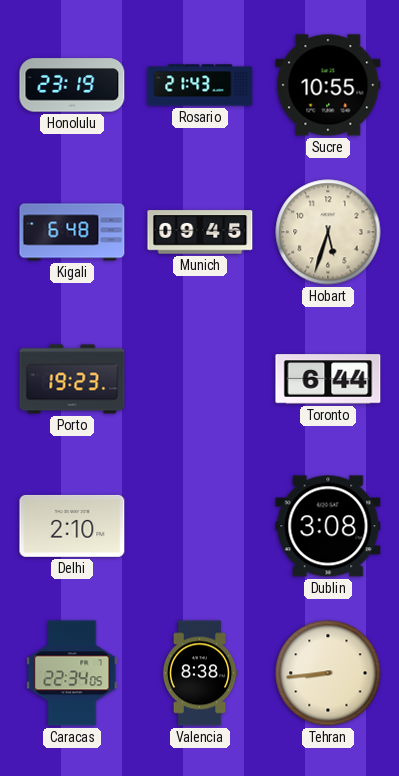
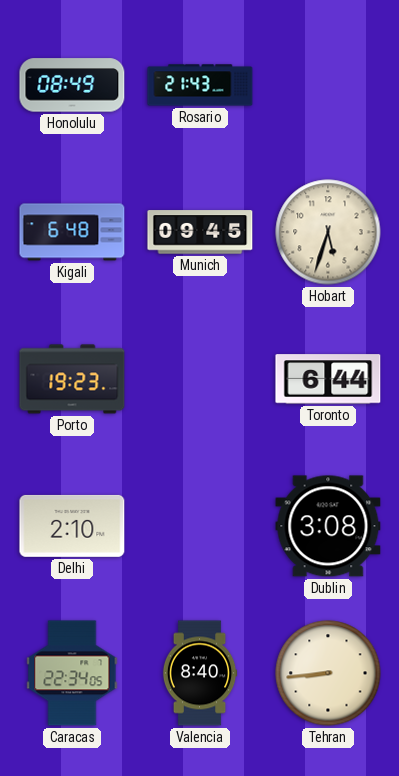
Honolulu: 23:19 -> 08:49 (72, 85)
Sucre: 10:55 -> none (328, 85)
Valencia: 8:38 -> 8:40 (200, 673)
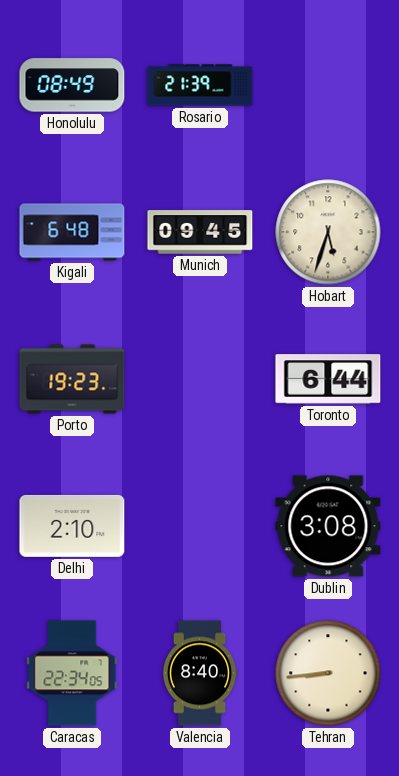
Rosario: 21:43 -> 21:39 (200, 85)
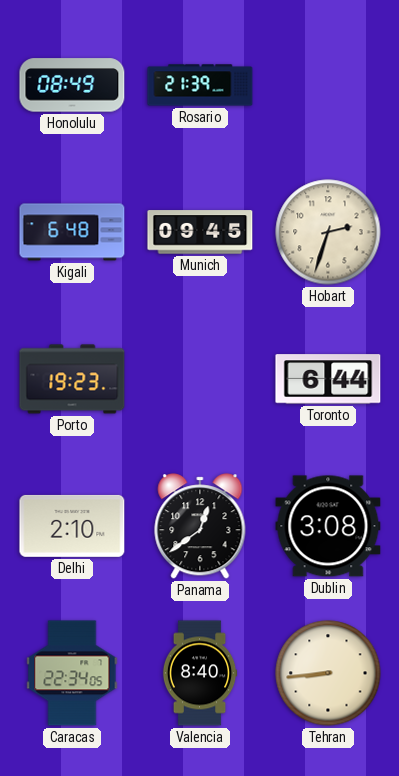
Hobart: 5:33 -> 2:33 (328, 232)
Panama: none -> 12:39 (200, 526)
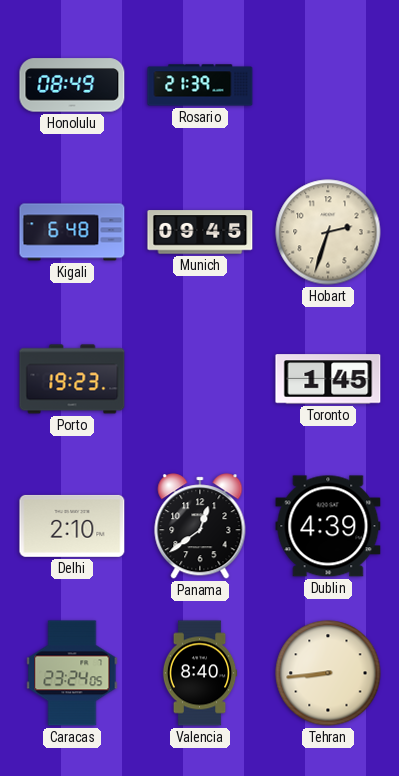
Toronto: 6:44 -> 1:45 (328, 379)
Dublin: 3:08 -> 4:39 (328, 526)
Caracas: 22:34 -> 23:24 (72, 673)
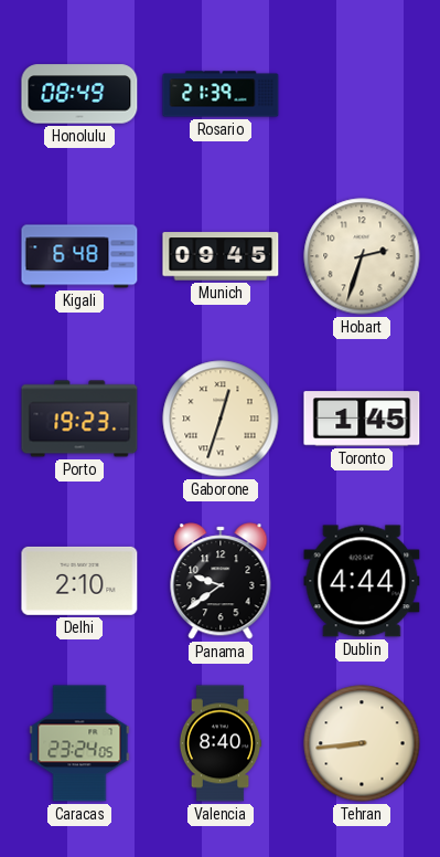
Gaborone: none -> 12:33 (221, 419)
Panama: 12:39 -> 9:39 (221, 581)
Dublin: 4:39 -> 4:44 (362, 581)
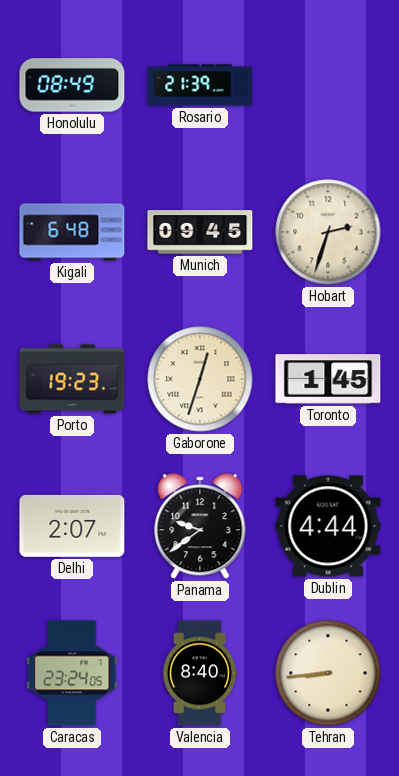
Delhi: 2:10 -> 2:07 (72, 526)
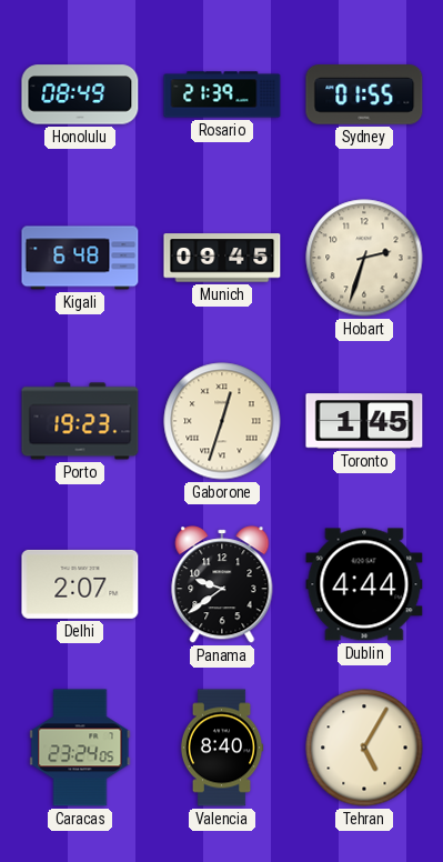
Sydney: none -> 01:55 (364, 94)
Tehran: 8:44 -> 5:05 (364, 748)
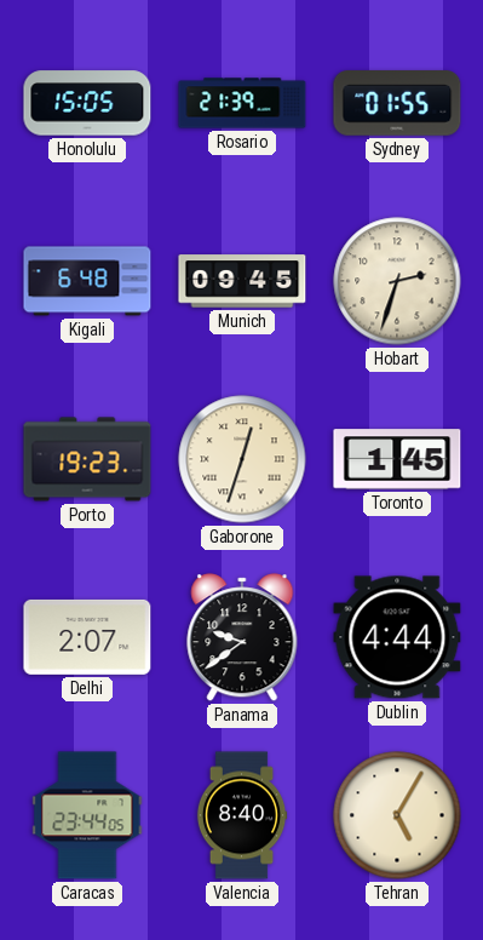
Honolulu: 08:49 -> 15:05 (87, 103)
Caracas: 23:24 -> 23:44 (87, 815)
